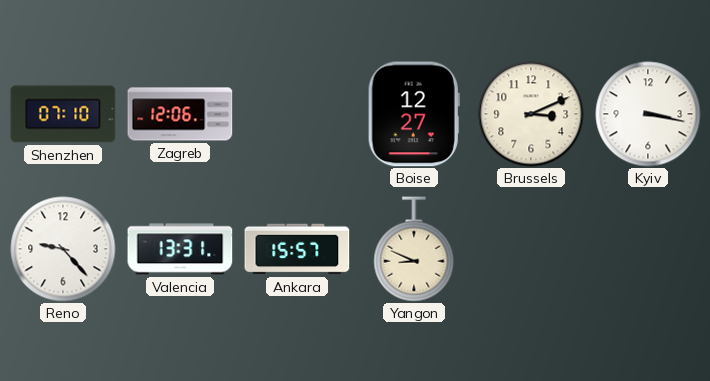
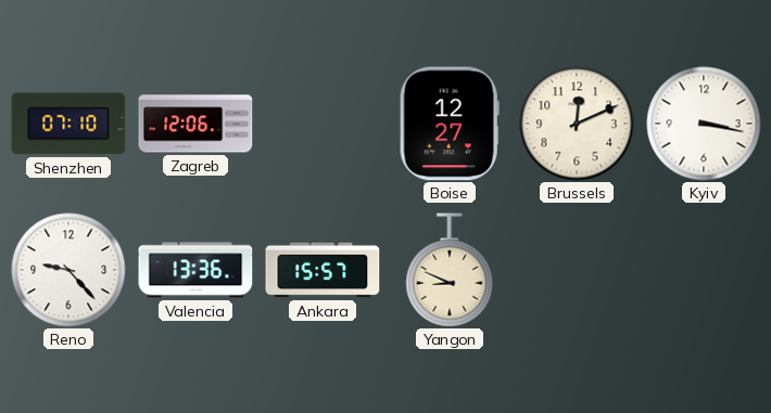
Brussels: 3:11 -> 12:11 (577, 124)
Valencia: 13:31 -> 13:36 (195, 270)
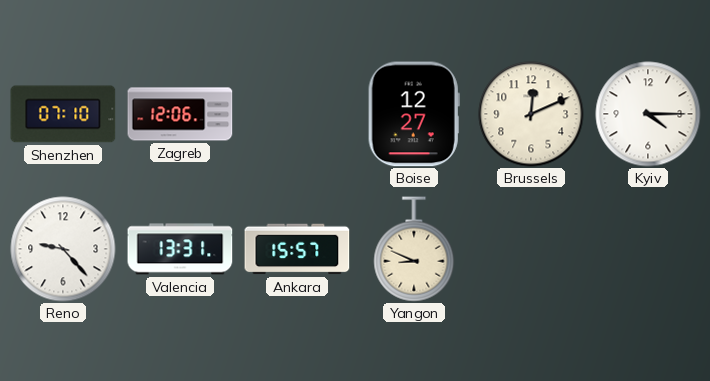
Kyiv: 3:17 -> 4:15 (648, 114)
Valencia: 13:36 -> 13:31 (180, 249)
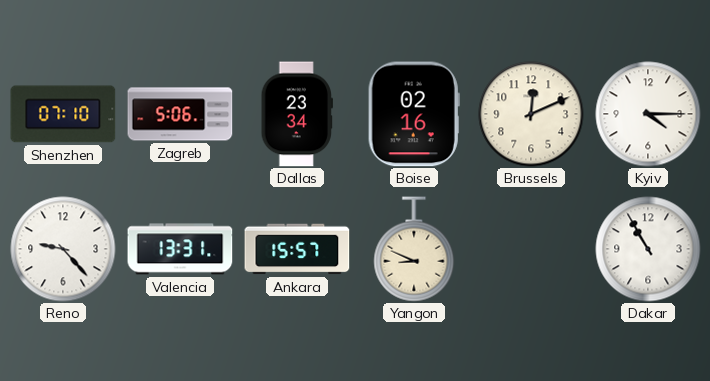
Zagreb: 12:06 -> 5:06 (180, 114)
Dallas: none -> 23:34 (297, 114)
Boise: 12:27 -> 02:16 (414, 114)
Dakar: none -> 10:55 (648, 249)
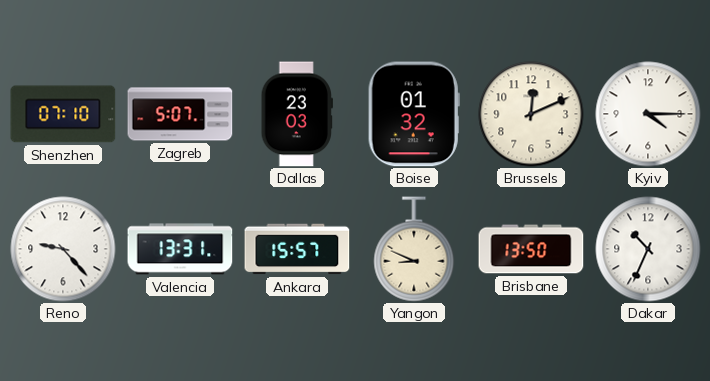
Zagreb: 5:06 -> 5:07 (180, 114)
Dallas: 23:34 -> 23:03 (297, 114)
Boise: 02:16 -> 01:32 (414, 114)
Brisbane: none -> 13:50 (531, 249)
Dakar: 10:55 -> 10:34 (648, 249)
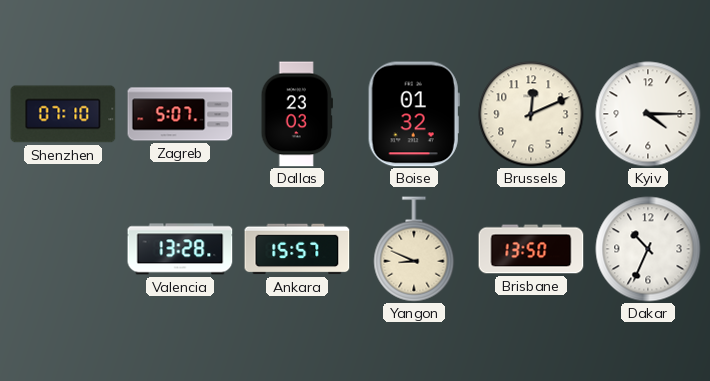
Reno: 9:23 -> none (63, 249)
Valencia: 13:31 -> 13:28 (180, 249)
